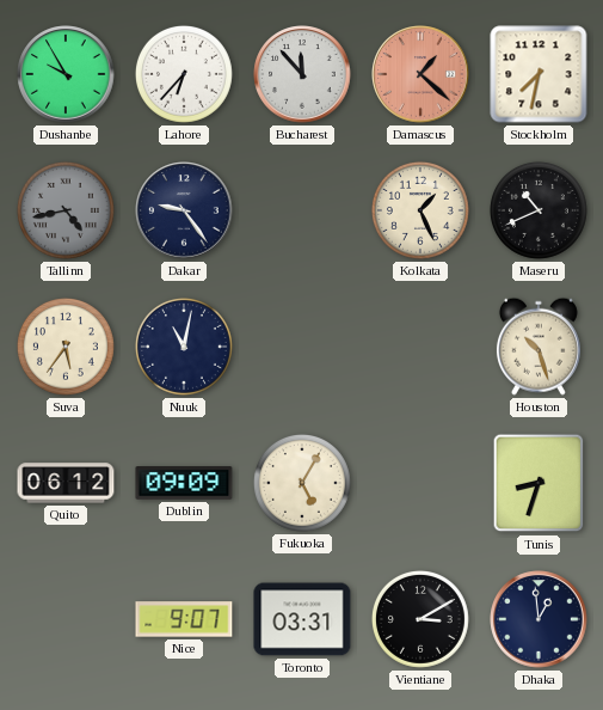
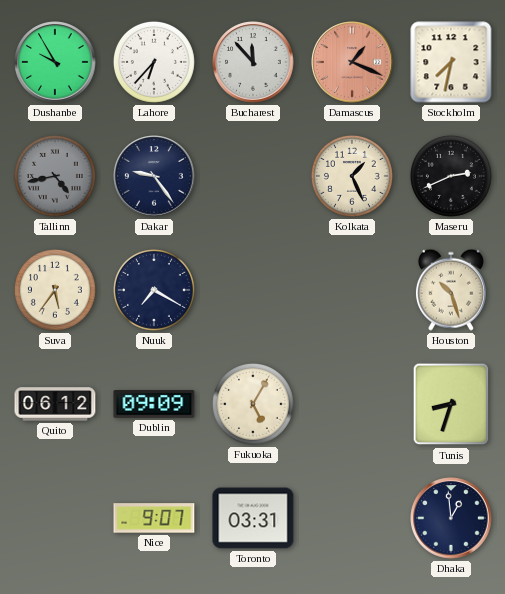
Damascus: 1:22 -> 1:19 (352, 62)
Maseru: 10:41 -> 2:41 (451, 176)
Nuuk: 11:02 -> 7:20 (154, 290)
Vientiane: 3:10 -> none (420, 619)
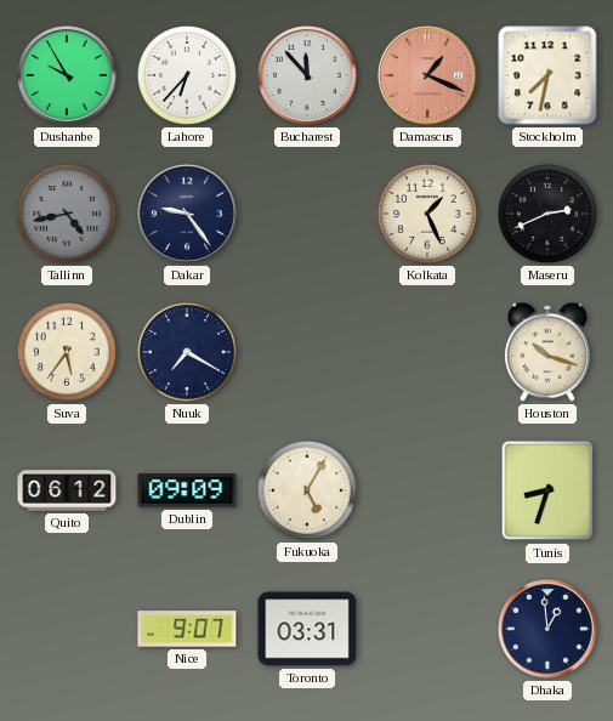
Houston: 10:27 -> 10:18 (547, 352)
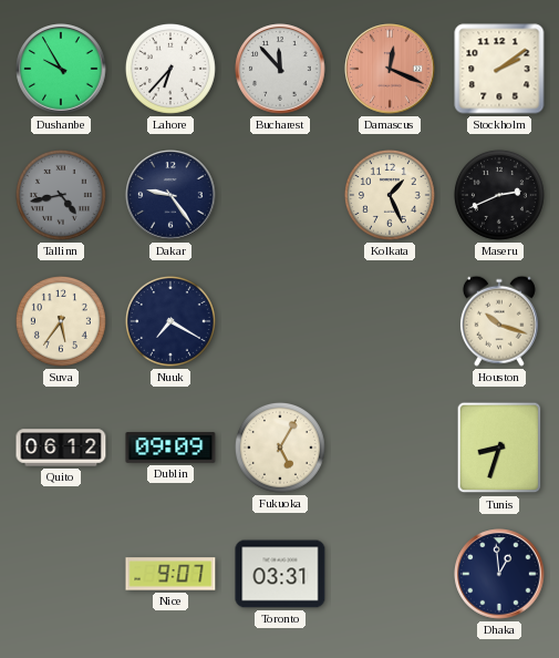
Damascus: 1:19 -> 12:19 (390, 69)
Stockholm: 7:32 -> 2:09 (499, 69)
